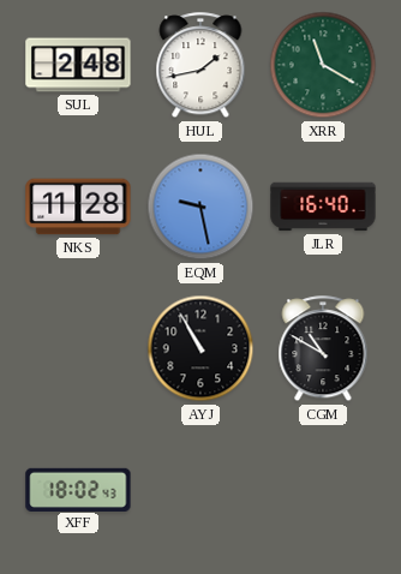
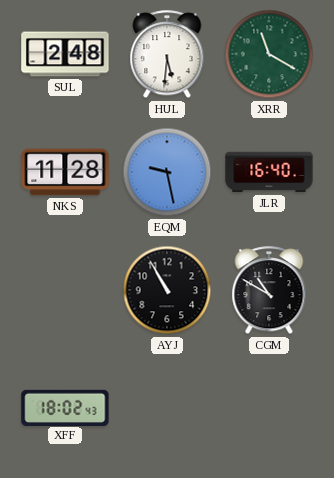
HUL: 1:43 -> 5:31 (167, 55)
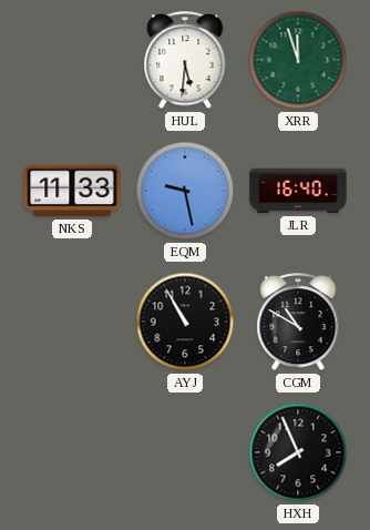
SUL: 2:48 -> none (65, 54)
XRR: 11:20 -> 11:57 (298, 60)
NKS: 11:28 -> 11:33 (72, 191)
XFF: 18:02 -> none (65, 407)
HXH: none -> 7:56 (298, 452)
